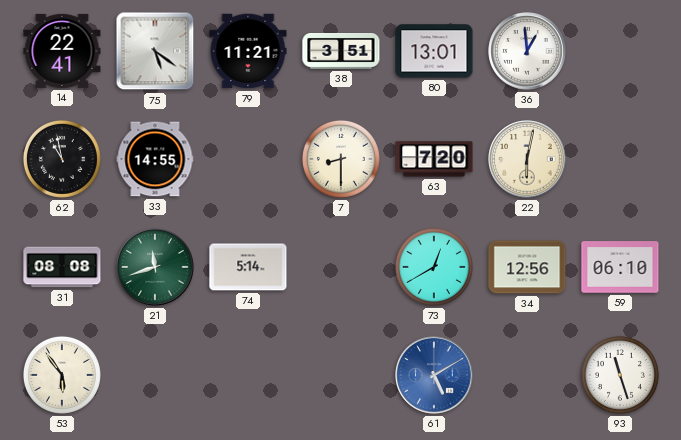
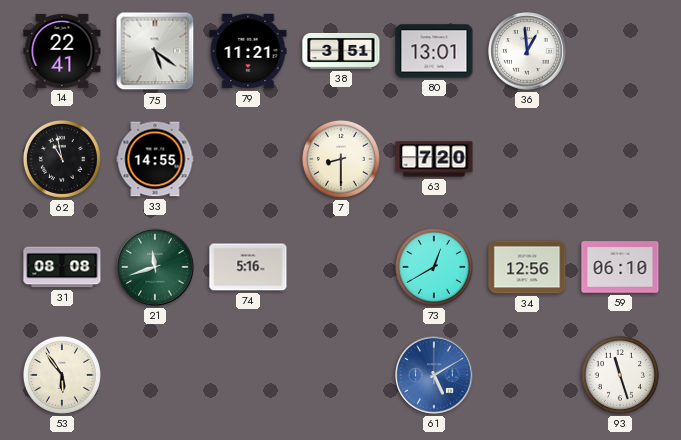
22: 6:02 -> none (527, 159)
74: 5:14 -> 5:16 (248, 267)
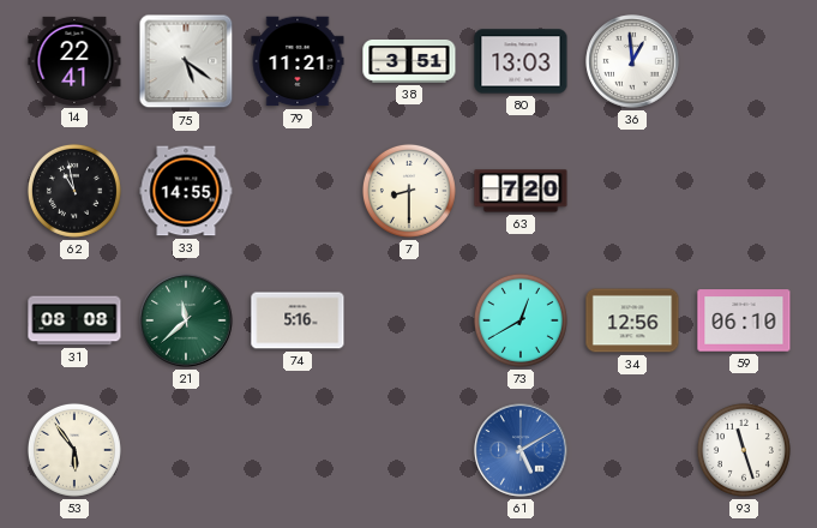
80: 13:01 -> 13:03 (521, 61)
21: 11:42 -> 11:38 (186, 320)
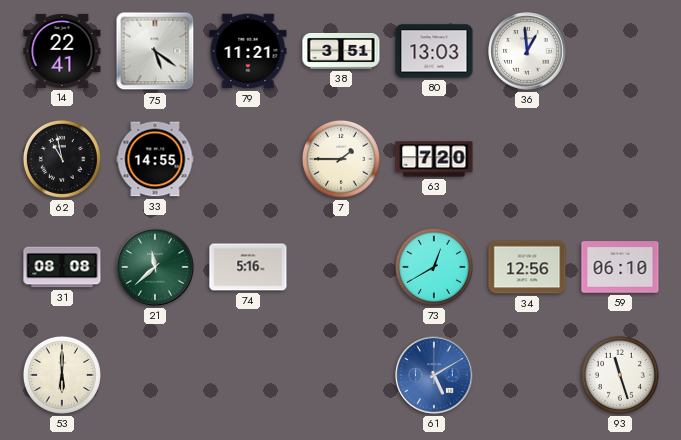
7: 8:30 -> 1:45 (341, 159)
53: 5:54 -> 6:00 (62, 375)
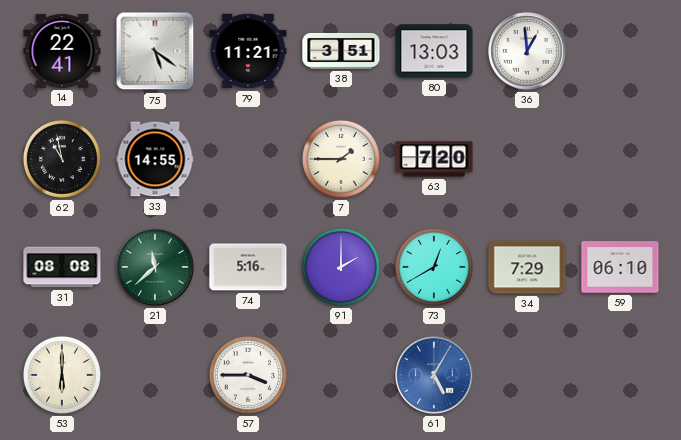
91: none -> 2:00 (341, 267)
34: 12:56 -> 7:29 (527, 267)
57: none -> 3:45 (248, 375)
61: 5:10 -> 5:05 (434, 375)
93: 11:27 -> none (620, 375)
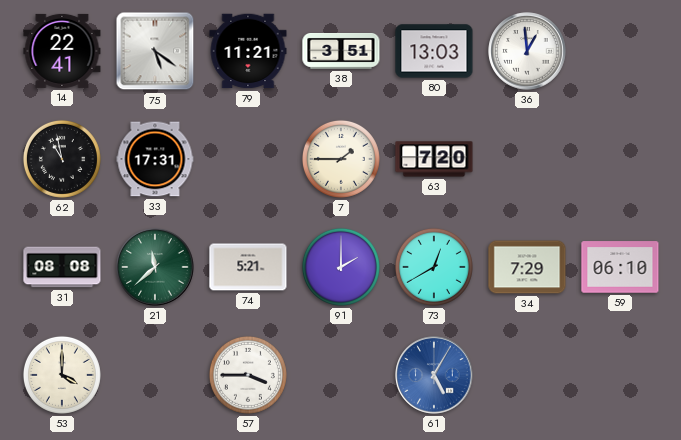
33: 14:55 -> 17:31 (155, 159)
74: 5:16 -> 5:21 (248, 267)
53: 6:00 -> 4:00 (62, 375)
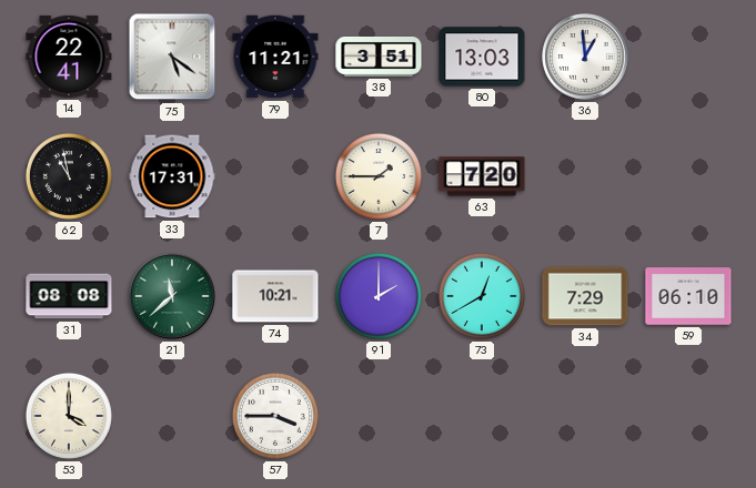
74: 5:21 -> 10:21 (275, 296)
61: 5:05 -> none (434, 375)
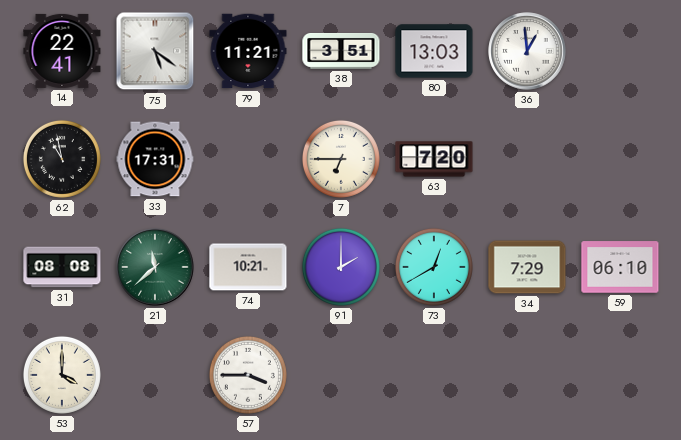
7: 1:45 -> 6:45 (341, 159)
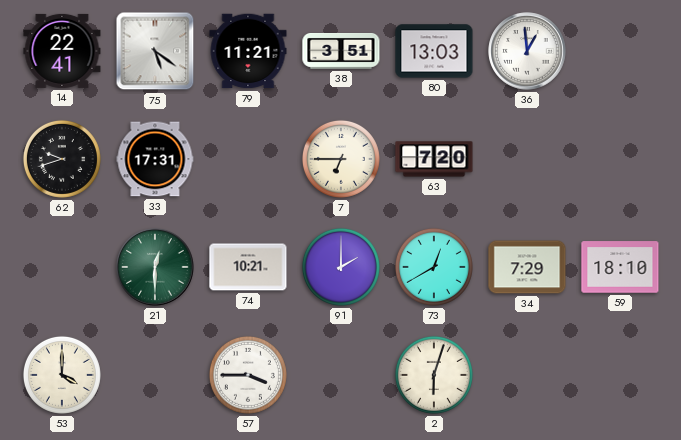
62: 10:58 -> 9:42 (62, 159)
31: 08:08 -> none (62, 267)
21: 11:38 -> 12:30 (155, 267)
59: 06:10 -> 18:10 (620, 267)
2: none -> 6:03 (434, 375)
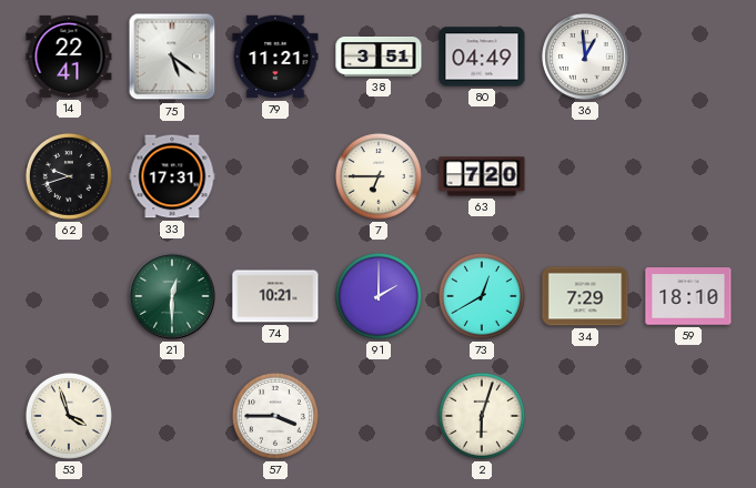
80: 13:03 -> 04:49 (482, 57)
53: 4:00 -> 3:57 (69, 416)
